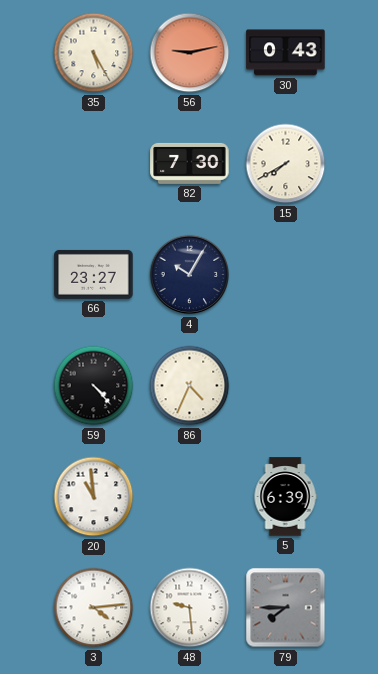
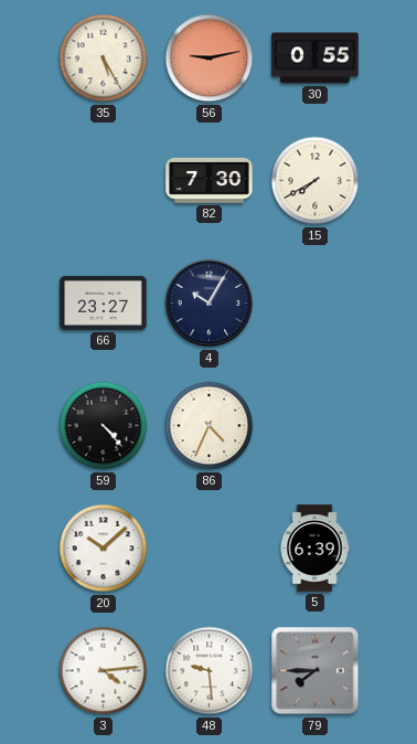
30: 0:43 -> 0:55 (316, 59)
20: 10:59 -> 10:08 (104, 549)
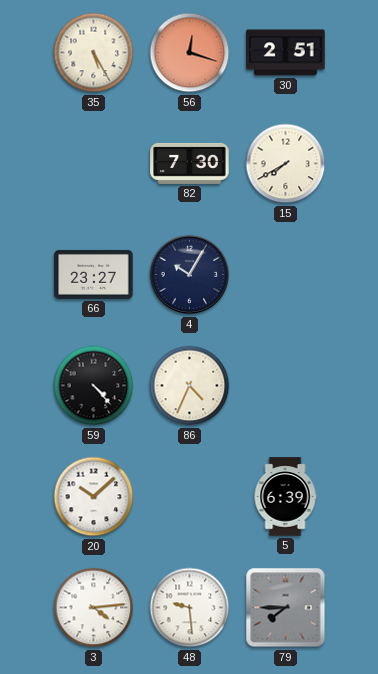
56: 9:13 -> 12:18 (190, 53)
30: 0:55 -> 2:51 (286, 53)
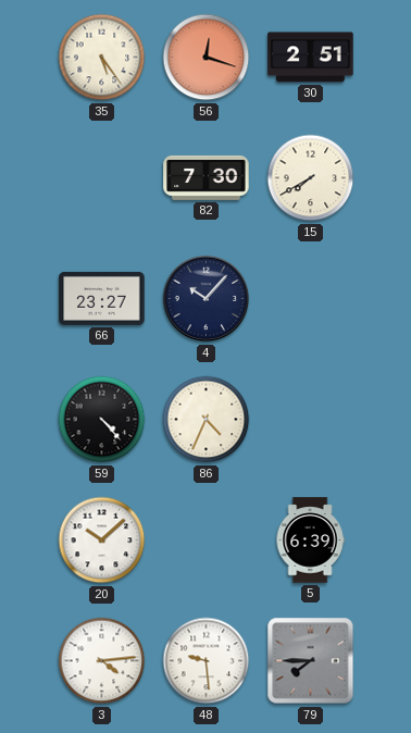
35: 5:25 -> 5:24 (102, 58)
4: 10:05 -> 10:07 (207, 299)
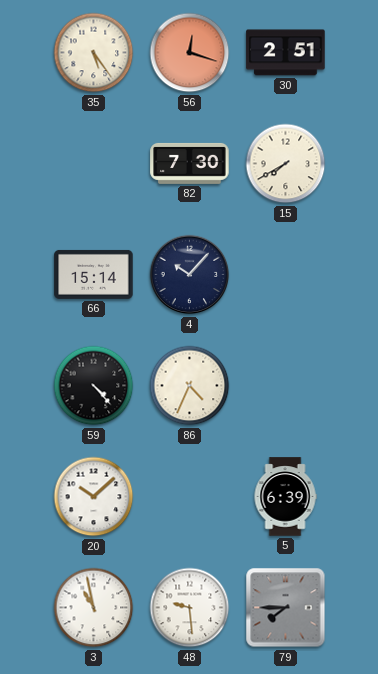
66: 23:27 -> 15:14 (94, 274)
3: 4:14 -> 10:58 (94, 608)
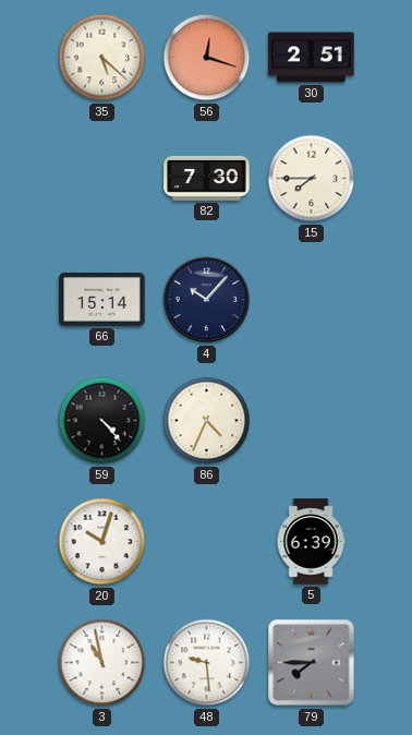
35: 5:24 -> 5:22 (102, 58)
15: 7:40 -> 7:45 (312, 179)
20: 10:08 -> 10:03 (102, 542)
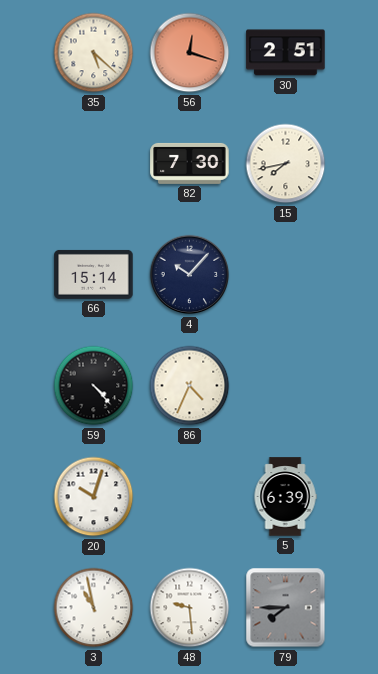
15: 7:45 -> 7:43 (286, 164)
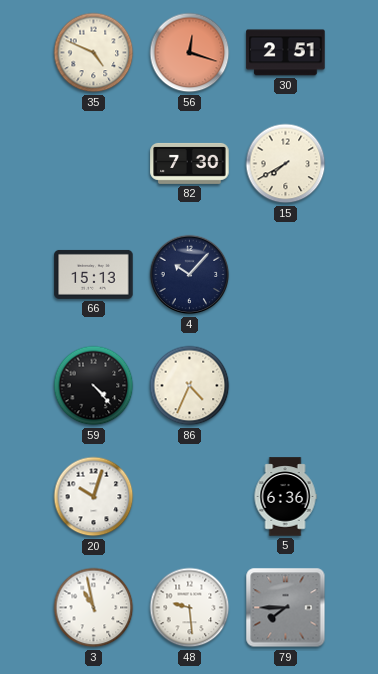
35: 5:22 -> 4:49 (94, 53)
15: 7:43 -> 7:40 (286, 164)
66: 15:14 -> 15:13 (94, 274)
5: 6:39 -> 6:36 (285, 497)
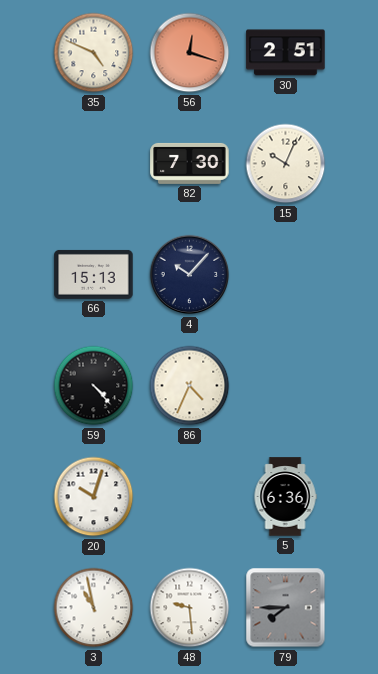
15: 7:40 -> 10:04 (286, 164)
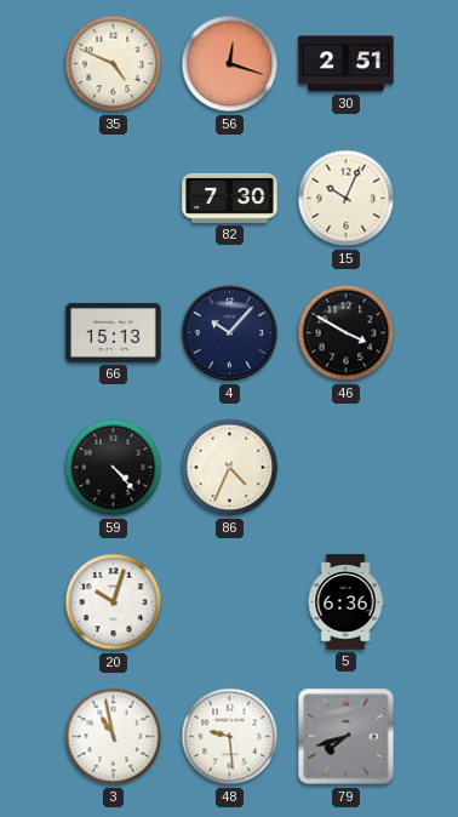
46: none -> 3:50 (347, 333)
79: 7:45 -> 7:42 (347, 737)
